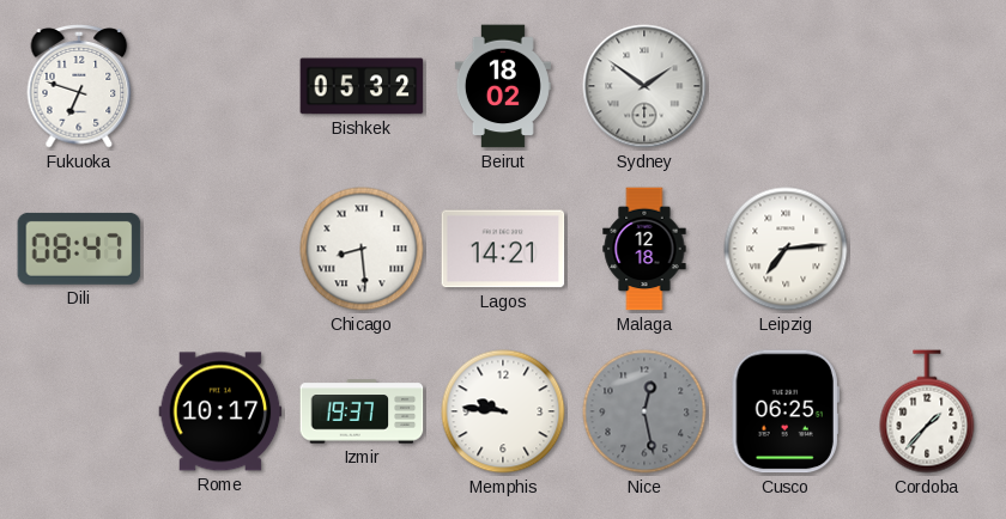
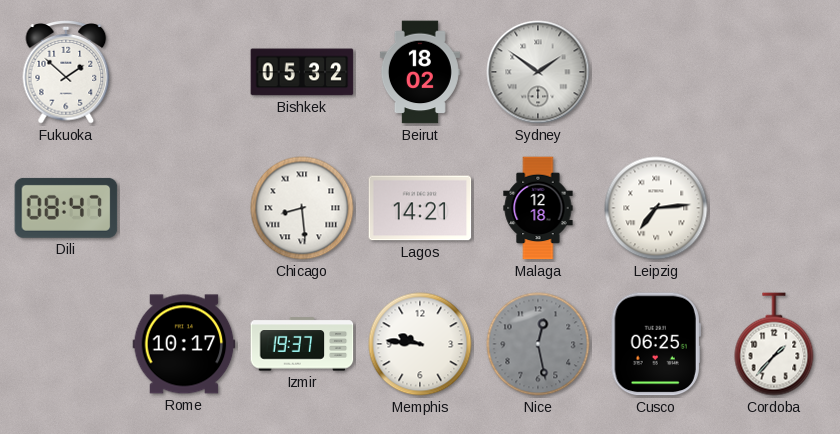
Fukuoka: 6:48 -> 1:52 (66, 73)
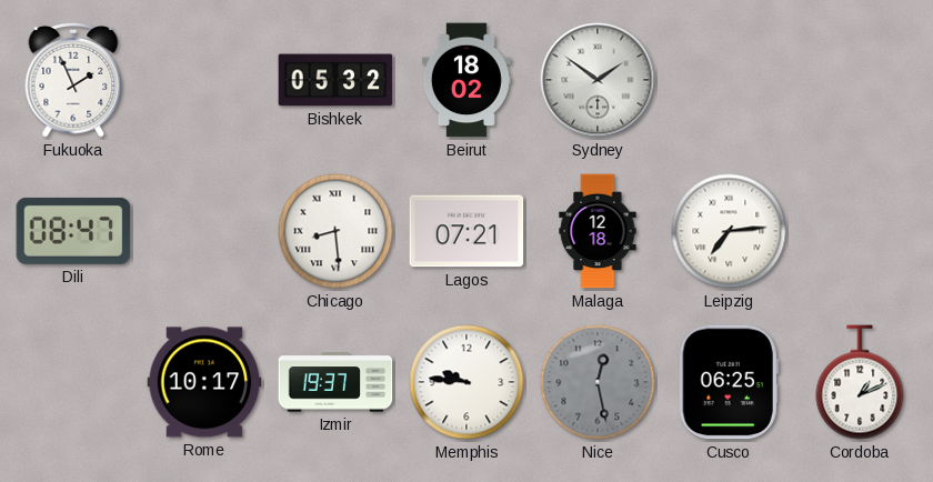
Fukuoka: 1:52 -> 1:56 (73, 81)
Lagos: 14:21 -> 07:21 (466, 231)
Cordoba: 1:37 -> 1:11 (860, 382)
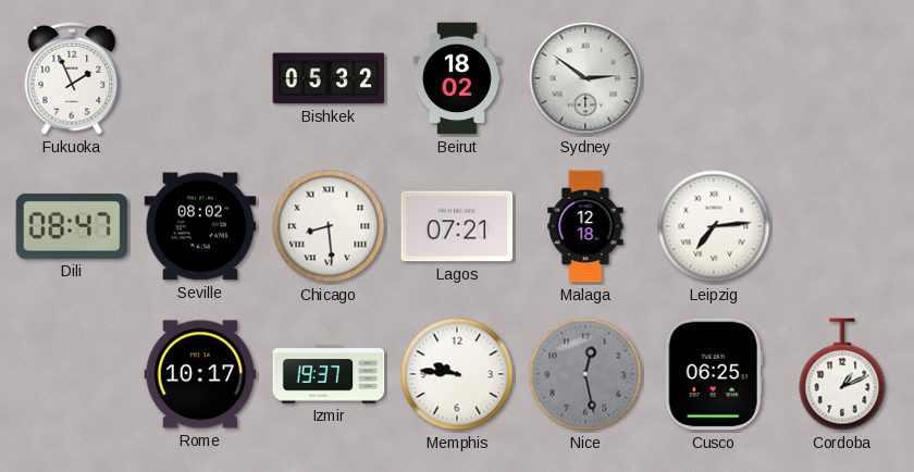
Sydney: 1:51 -> 2:51 (585, 78)
Seville: none -> 08:02 (200, 226)
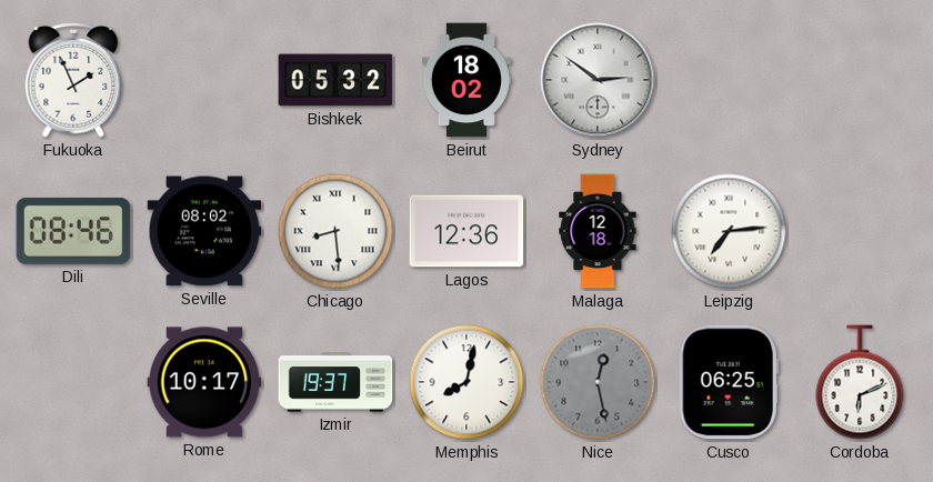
Dili: 08:47 -> 08:46 (73, 231)
Lagos: 07:21 -> 12:36 (466, 231)
Memphis: 9:46 -> 8:02 (466, 382)
Cordoba: 1:11 -> 6:11 (860, 382)
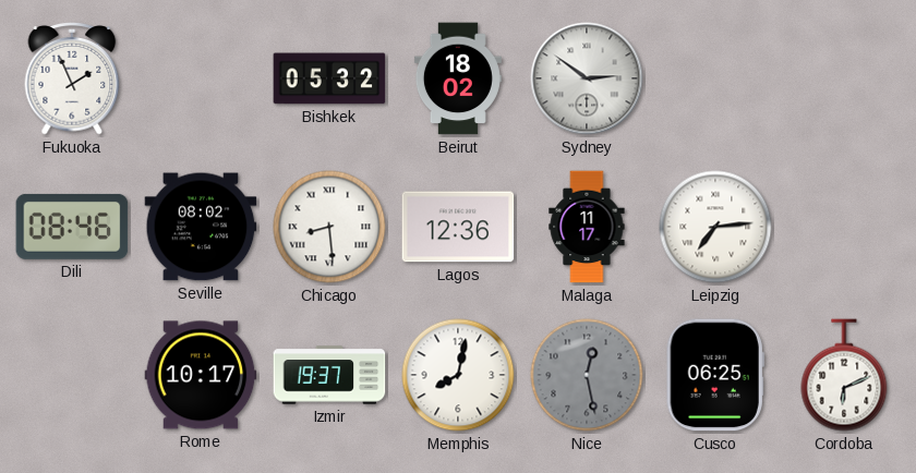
Malaga: 12:18 -> 11:17 (587, 227)
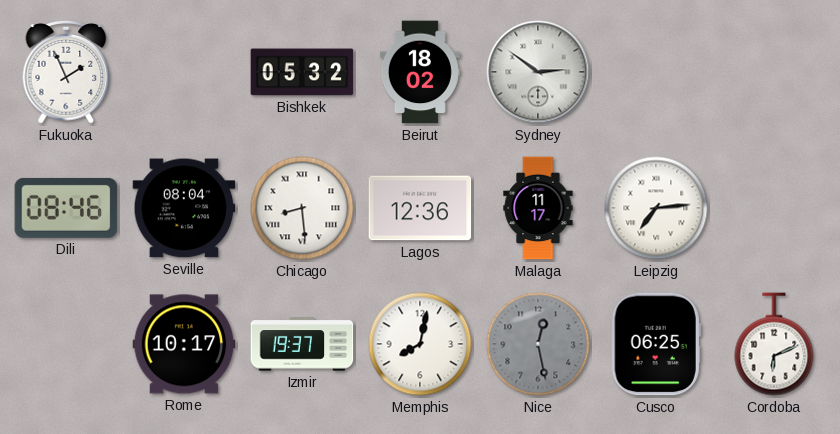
Seville: 08:02 -> 08:04 (184, 208)
